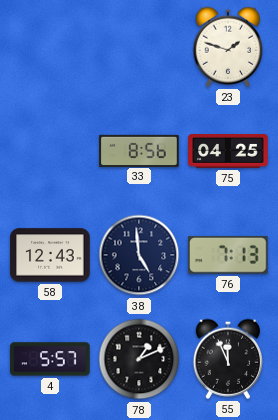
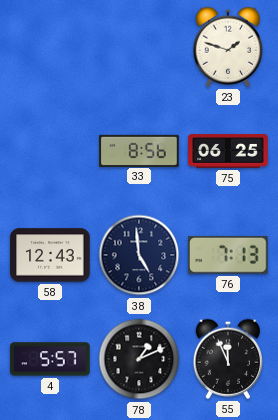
75: 04:25 -> 06:25 (228, 152)
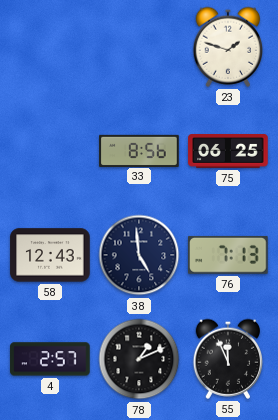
4: 5:57 -> 2:57 (50, 359)
